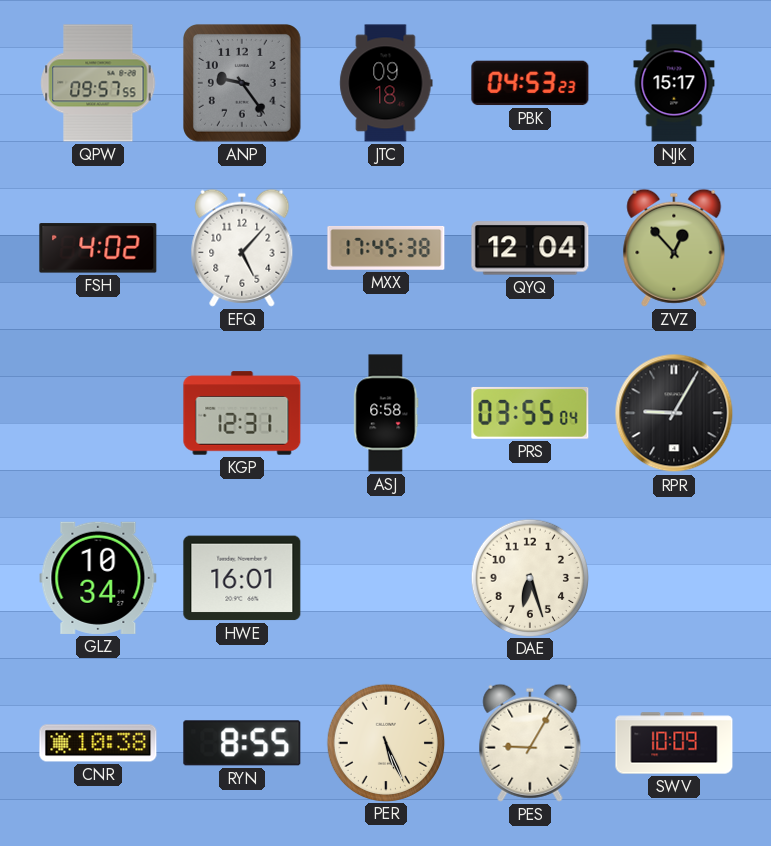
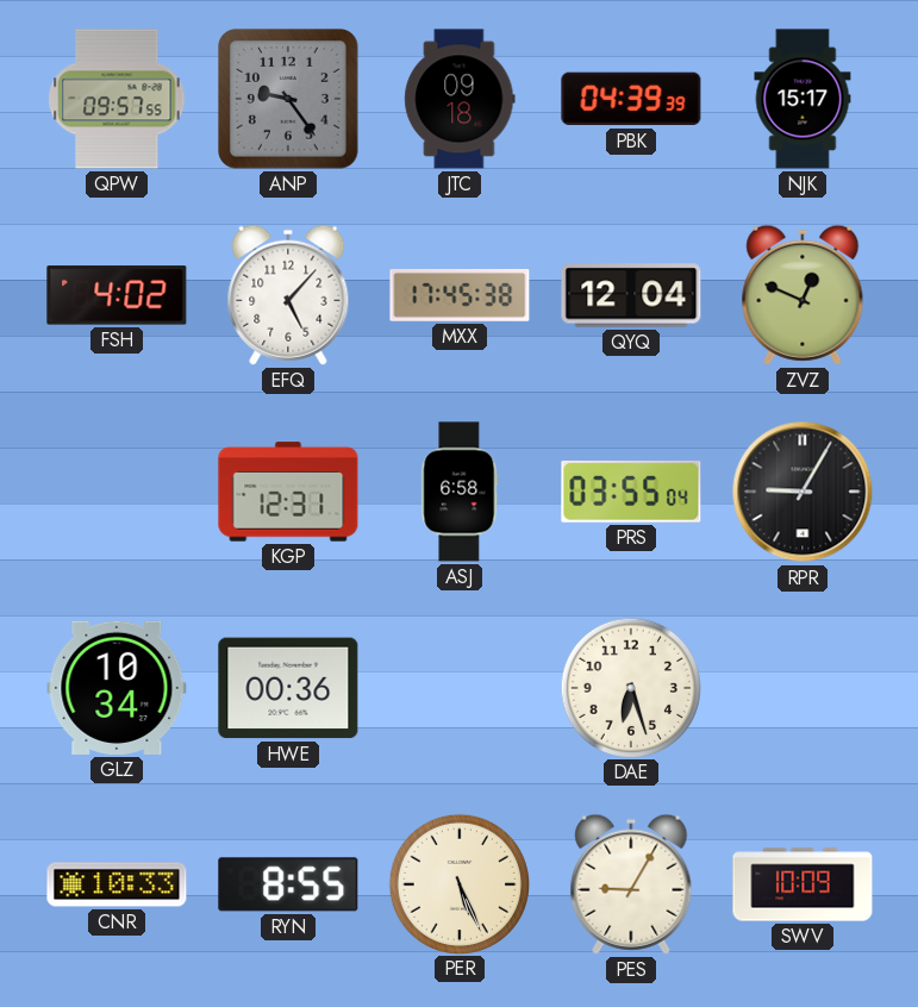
PBK: 04:53 -> 04:39 (631, 99)
ZVZ: 12:53 -> 12:49 (803, 295)
HWE: 16:01 -> 00:36 (288, 688)
CNR: 10:38 -> 10:33 (117, 884)
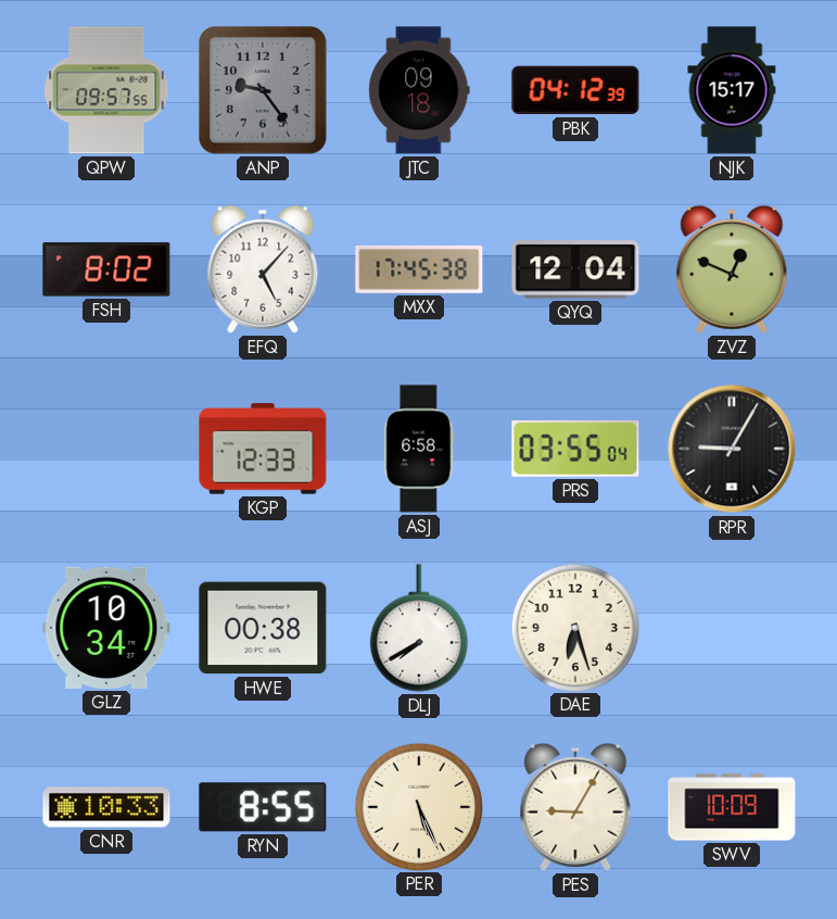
PBK: 04:39 -> 04:12 (575, 90)
FSH: 4:02 -> 8:02 (106, 269)
KGP: 12:31 -> 12:33 (263, 449)
HWE: 00:36 -> 00:38 (263, 628)
DLJ: none -> 7:40 (419, 628)
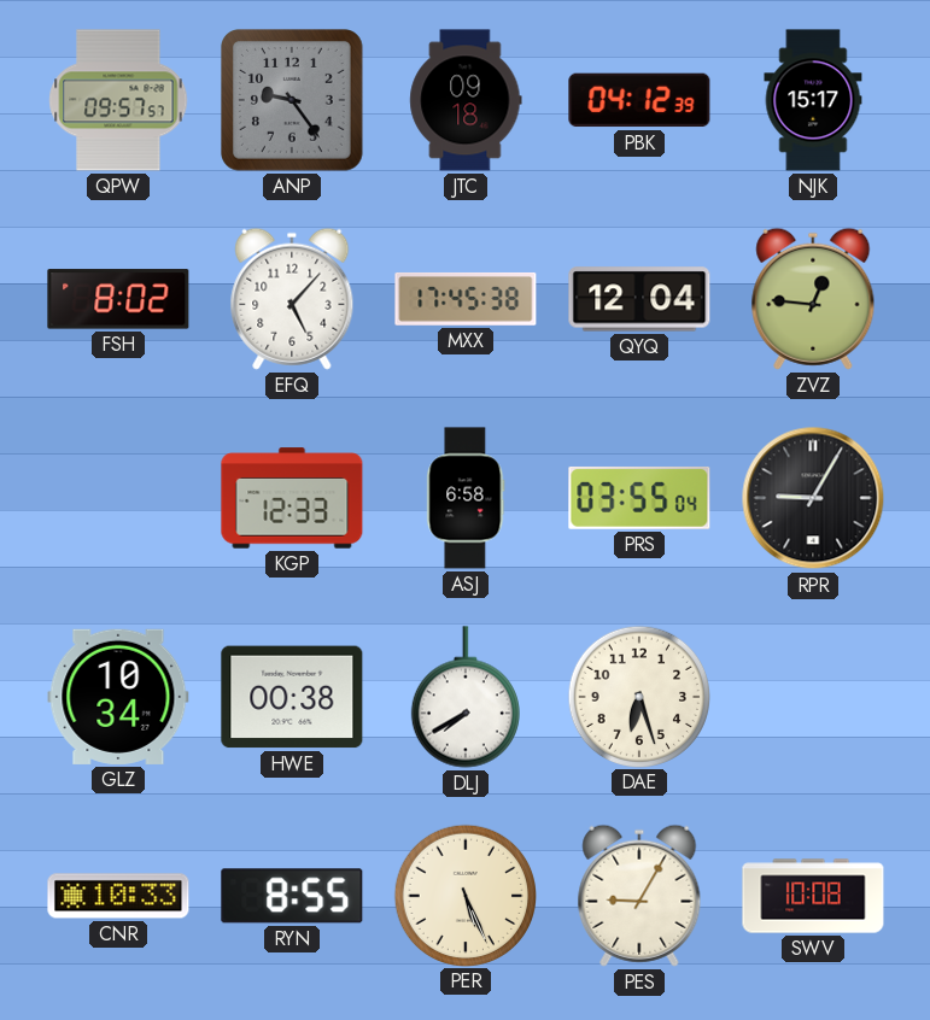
QPW: 09:57:55 -> 09:57:57 (118, 100)
ZVZ: 12:49 -> 12:46 (813, 299)
SWV: 10:09 -> 10:08 (813, 896)
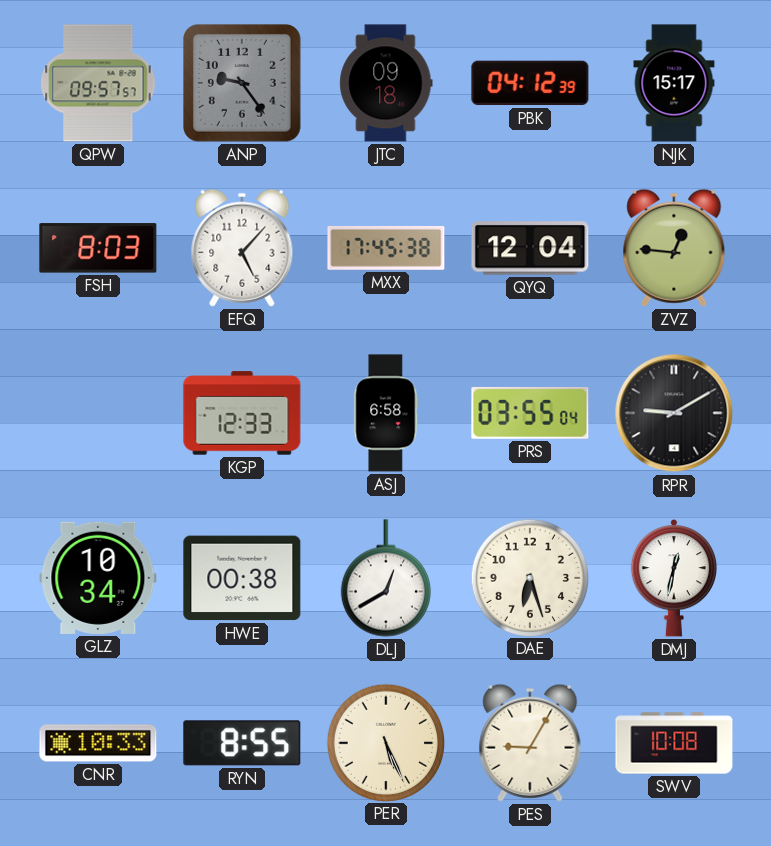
FSH: 8:02 -> 8:03 (98, 248)
RPR: 9:05 -> 9:10 (674, 413)
DLJ: 7:40 -> 12:40 (386, 578)
DMJ: none -> 12:32 (674, 579)
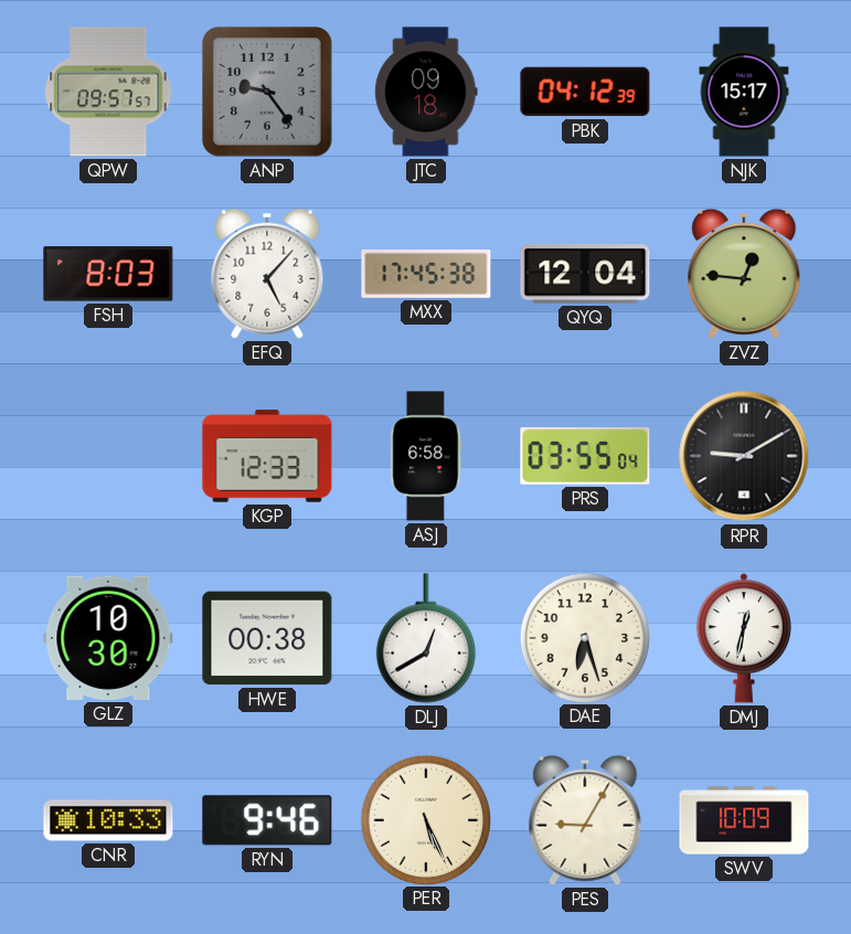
GLZ: 10:34 -> 10:30 (108, 638)
RYN: 8:55 -> 9:46 (267, 820)
SWV: 10:08 -> 10:09 (744, 820)
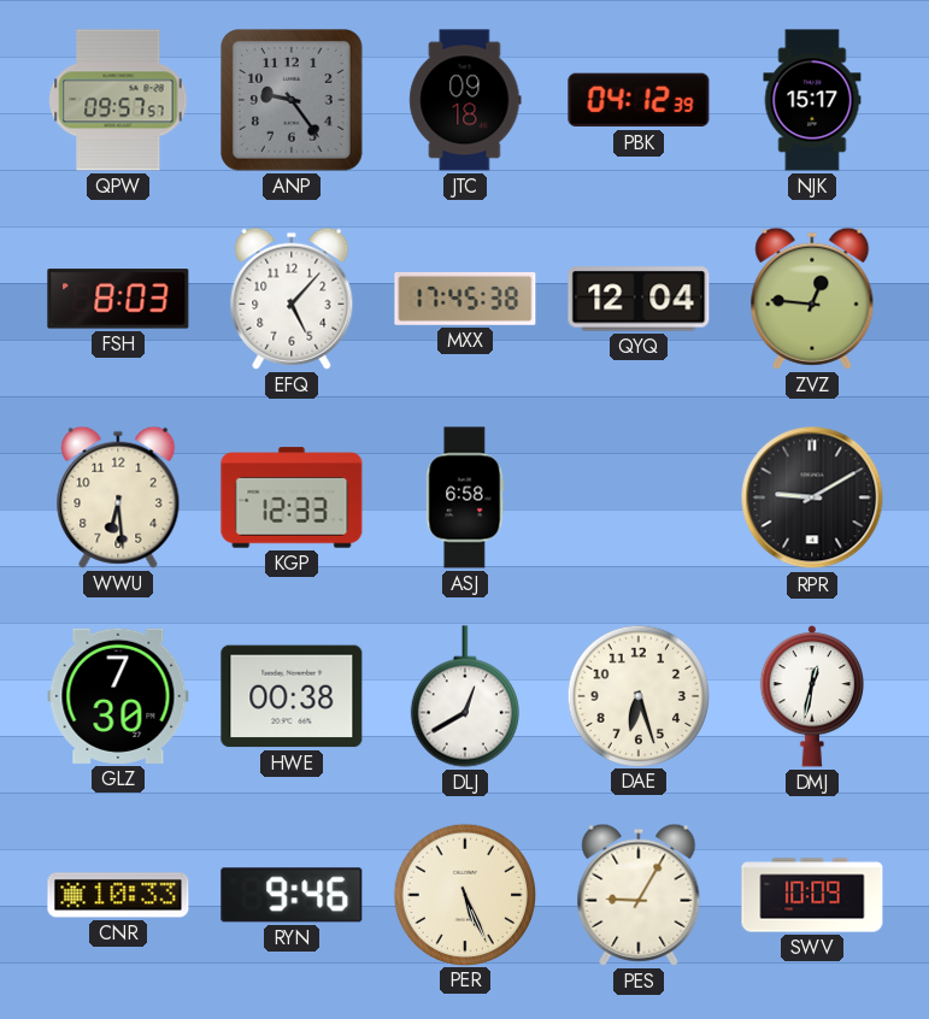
WWU: none -> 6:29 (118, 497)
PRS: 03:55 -> none (585, 456)
GLZ: 10:30 -> 7:30 (118, 696)
